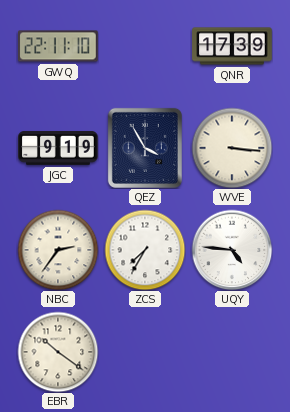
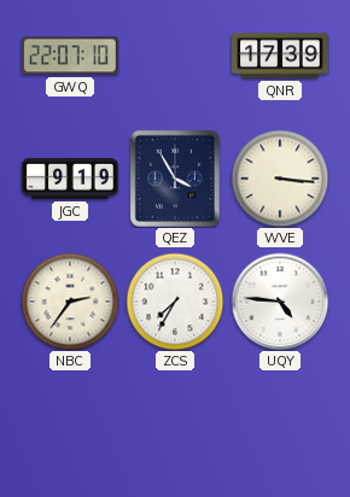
GWQ: 22:11 -> 22:07 (70, 55)
EBR: 10:21 -> none (58, 352)
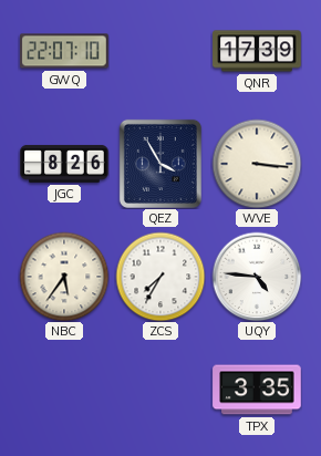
JGC: 9:19 -> 8:26 (64, 164)
NBC: 2:36 -> 5:36 (64, 277)
TPX: none -> 3:35 (257, 390)
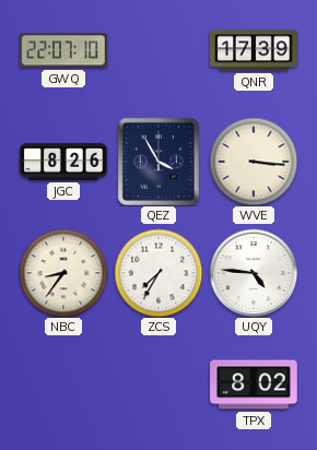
NBC: 5:36 -> 8:36 (63, 273)
TPX: 3:35 -> 8:02 (254, 384)
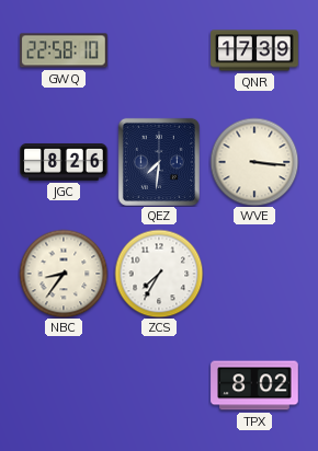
GWQ: 22:07 -> 22:58 (64, 50)
QEZ: 3:55 -> 7:31 (159, 162)
UQY: 4:46 -> none (254, 273)
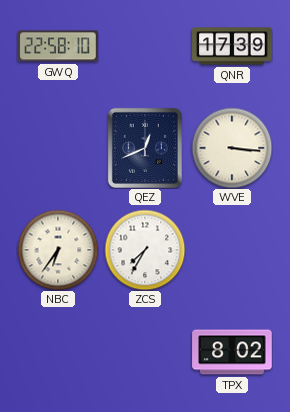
JGC: 8:26 -> none (64, 162)
QEZ: 7:31 -> 12:41 (145, 148)
NBC: 8:36 -> 6:36 (58, 250)
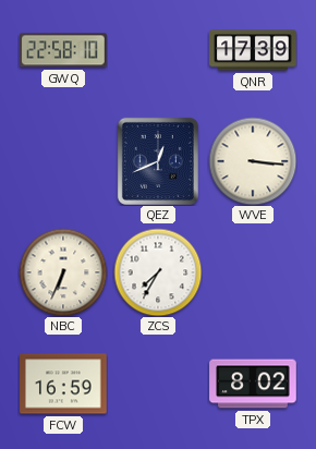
NBC: 6:36 -> 6:34 (63, 272)
FCW: none -> 16:59 (63, 384)
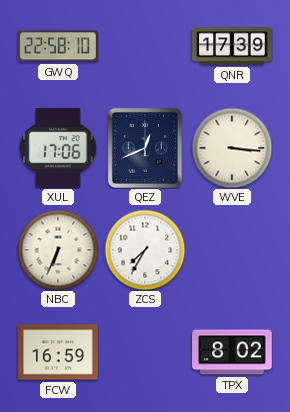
XUL: none -> 17:06 (58, 148)
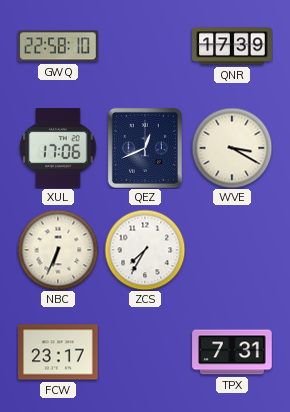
WVE: 3:16 -> 3:20 (232, 148)
FCW: 16:59 -> 23:17 (58, 352)
TPX: 8:02 -> 7:31 (232, 352)
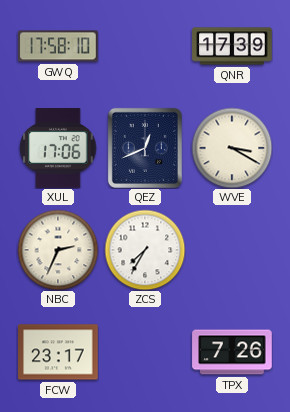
GWQ: 22:58 -> 17:58 (58, 46)
NBC: 6:34 -> 2:34 (58, 250)
TPX: 7:31 -> 7:26 (232, 352)
